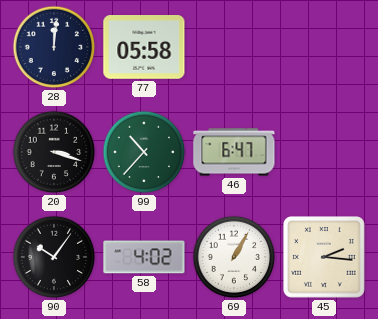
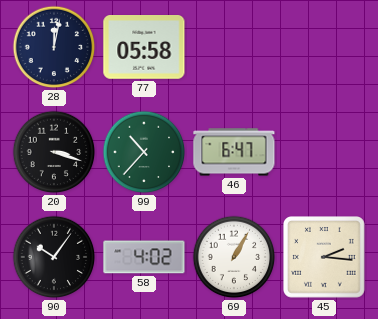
28: 12:01 -> 12:02 (54, 47)
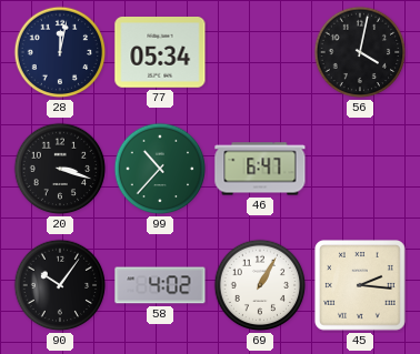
77: 05:58 -> 05:34 (160, 53)
56: none -> 4:02 (360, 52)
